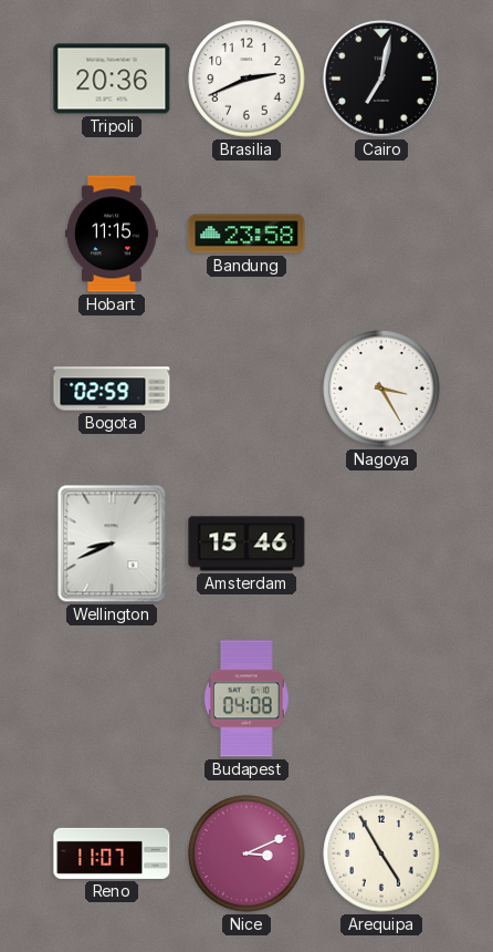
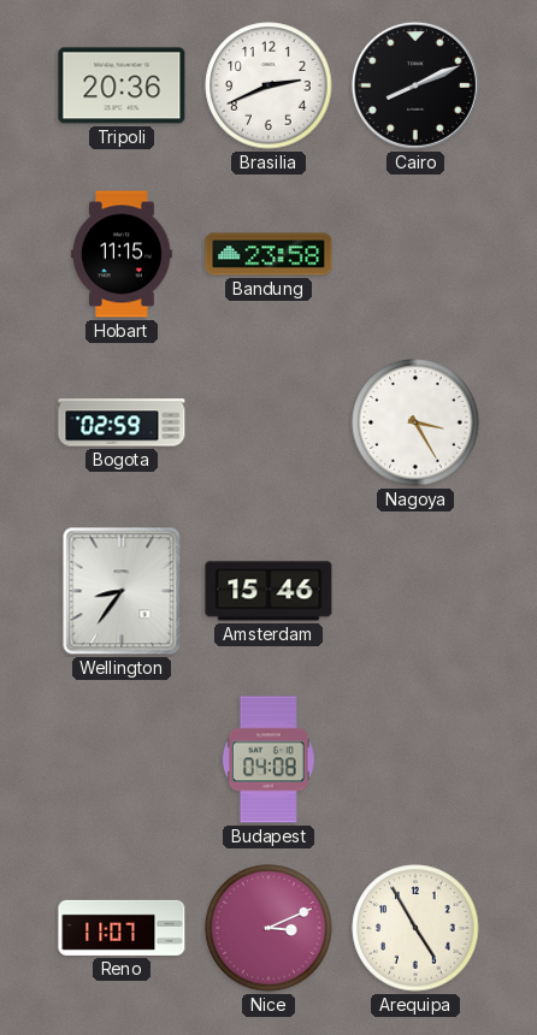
Cairo: 7:02 -> 8:11 (415, 85)
Wellington: 8:41 -> 8:36 (122, 591)
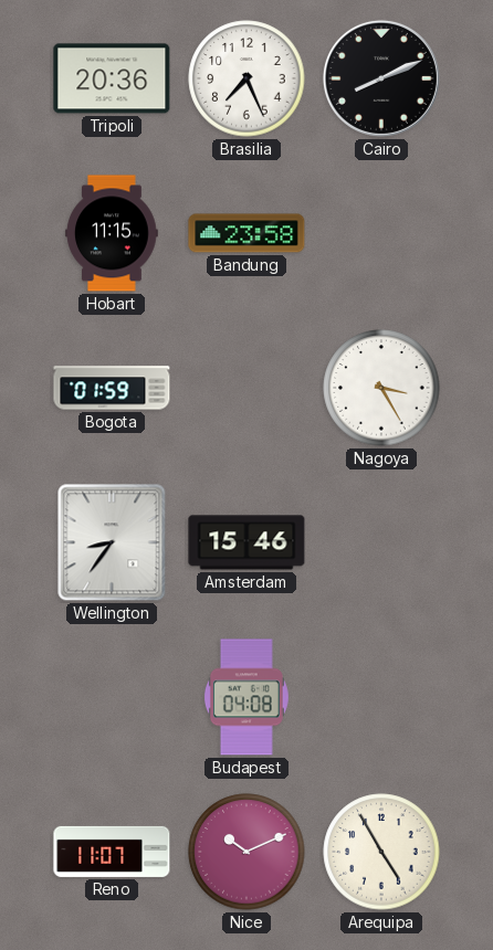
Brasilia: 2:41 -> 7:26 (246, 78)
Bogota: 02:59 -> 01:59 (112, 388)
Nice: 3:11 -> 10:11 (246, 852)
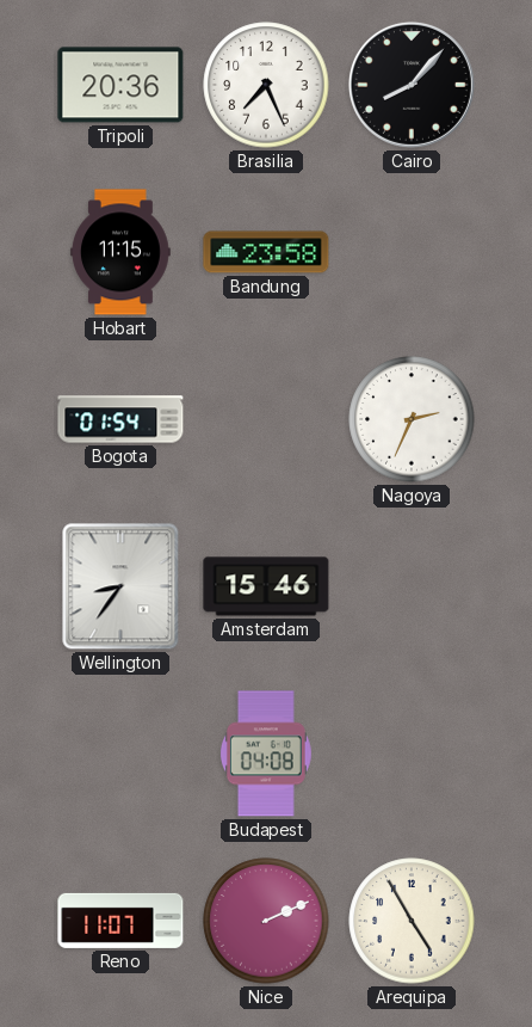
Cairo: 8:11 -> 8:07 (412, 85)
Bogota: 01:59 -> 01:54 (120, 419)
Nagoya: 3:25 -> 2:34 (412, 419)
Nice: 10:11 -> 2:11 (266, 921)
